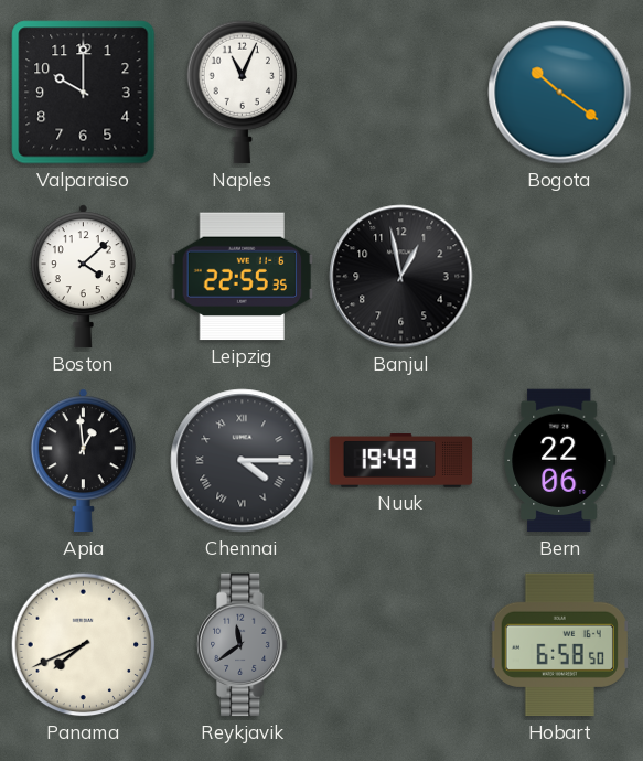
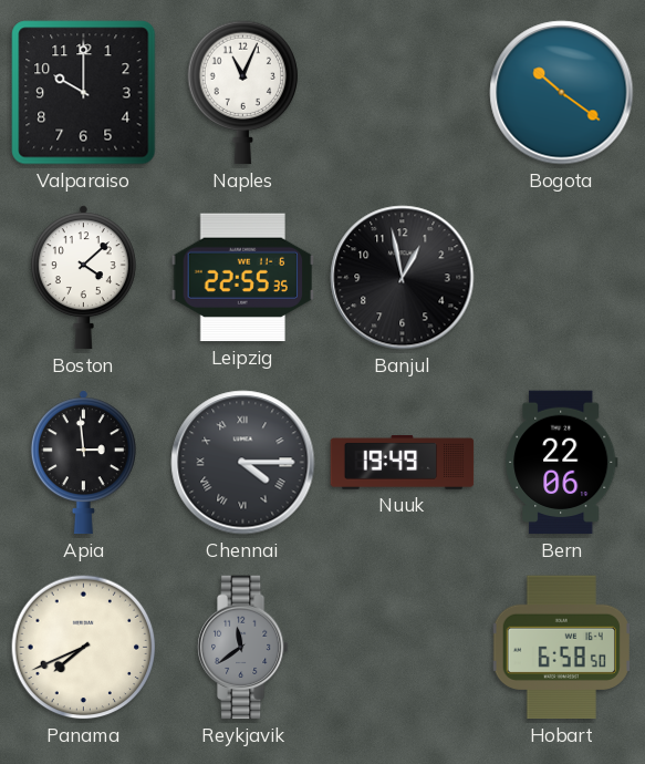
Apia: 12:59 -> 2:59 (83, 463)
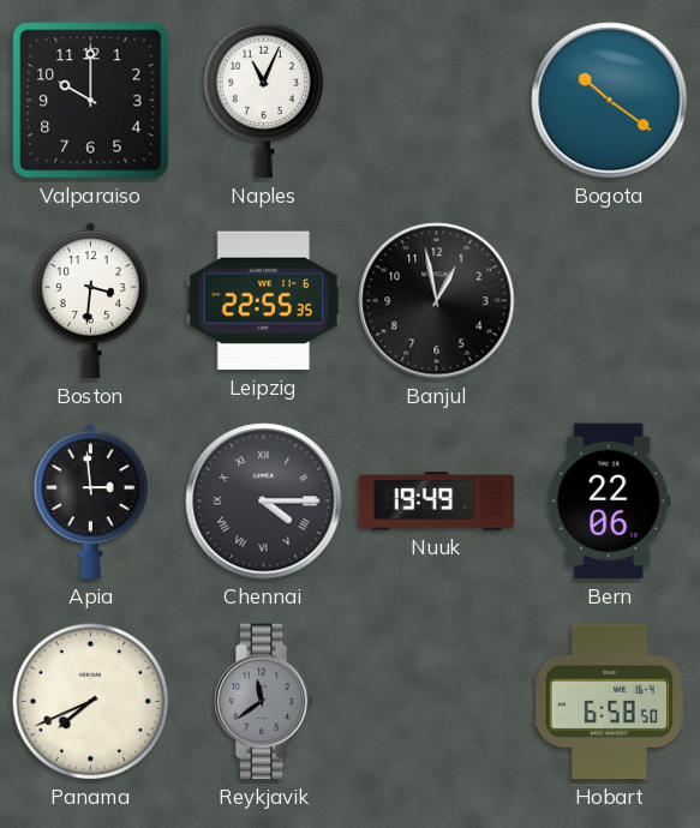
Boston: 4:08 -> 3:31 (90, 301)
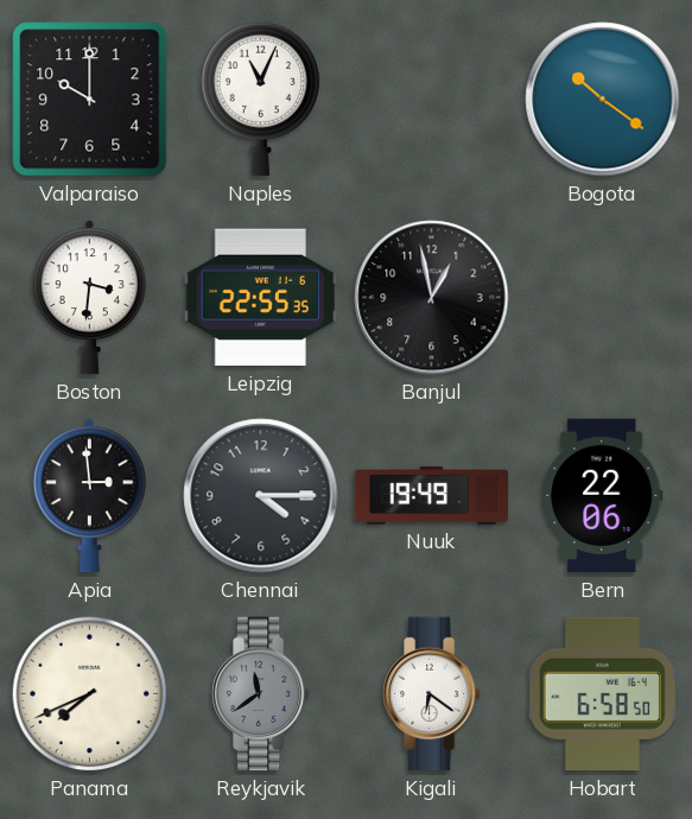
Chennai numerals: Roman -> Arabic (261, 496)
Kigali: none -> 6:21 (432, 694)
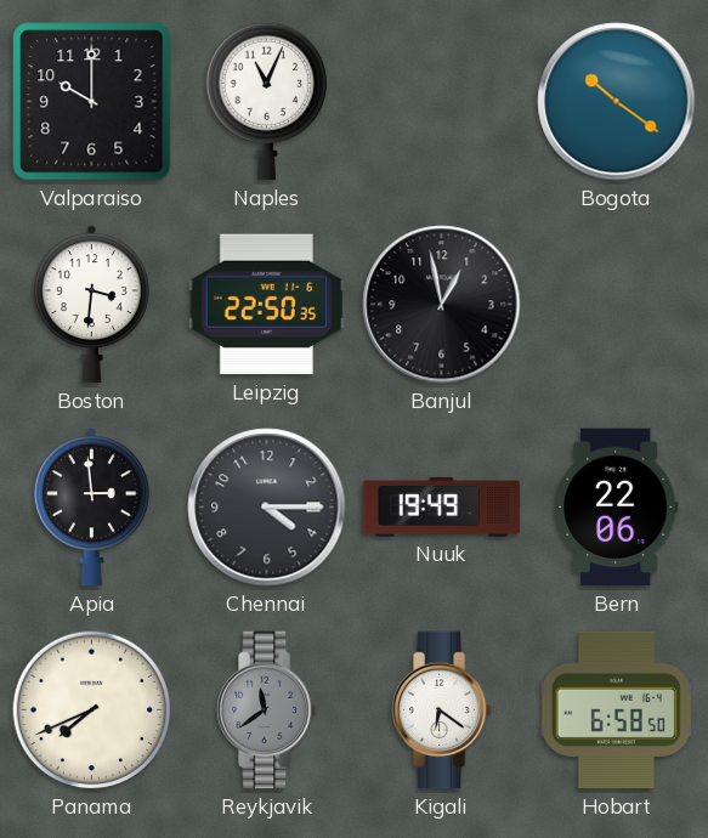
Leipzig: 22:55 -> 22:50 (267, 305)
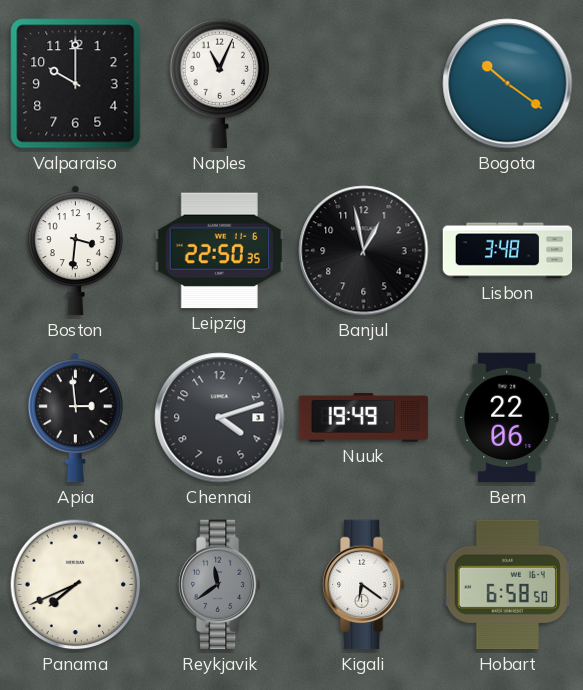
Lisbon: none -> 3:48 (508, 251)
Chennai: 4:15 -> 4:12 (220, 418)
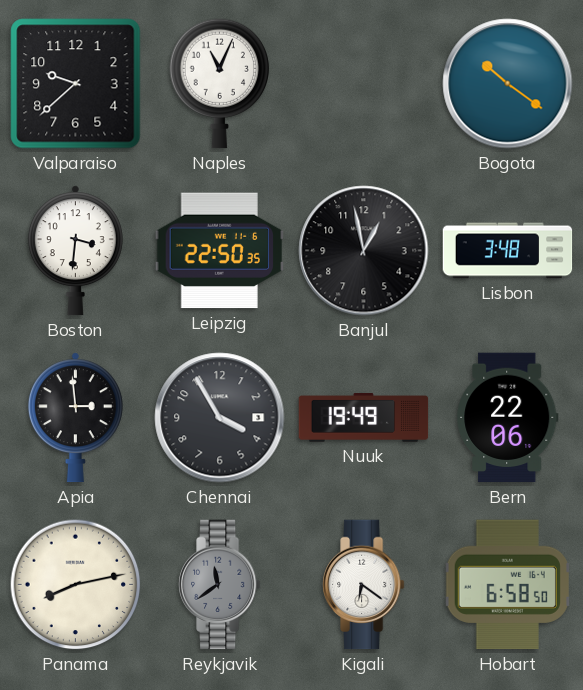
Valparaiso: 10:00 -> 9:38 (76, 84)
Chennai: 4:12 -> 3:55 (220, 418)
Panama: 7:41 -> 8:13 (76, 585)
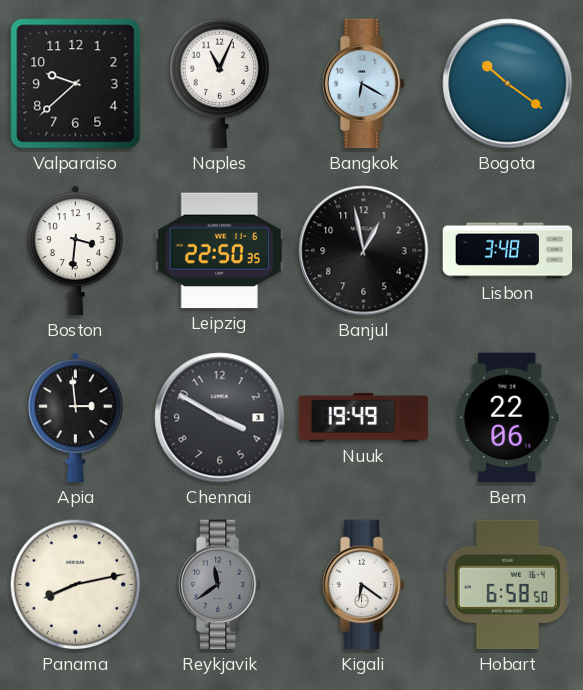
Bangkok: none -> 6:20 (364, 84)
Chennai: 3:55 -> 3:50 (220, 418)
